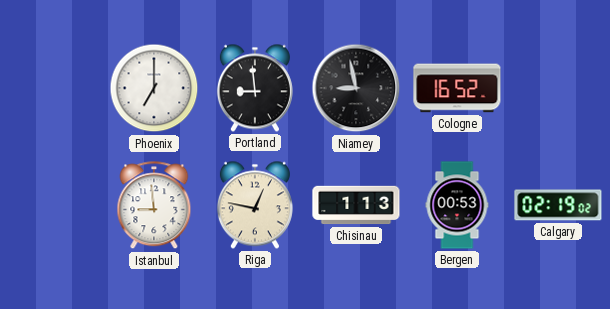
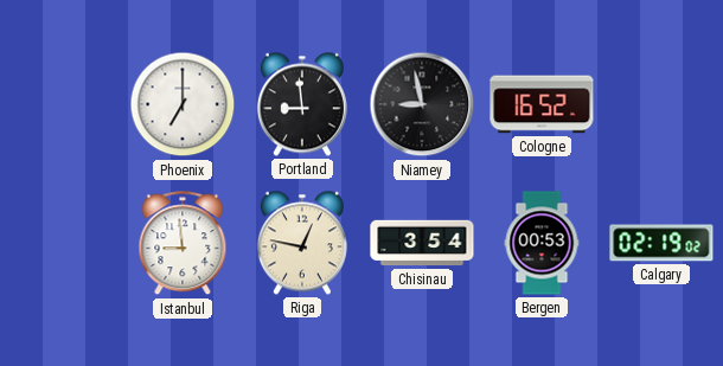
Chisinau: 1:13 -> 3:54 (422, 243)
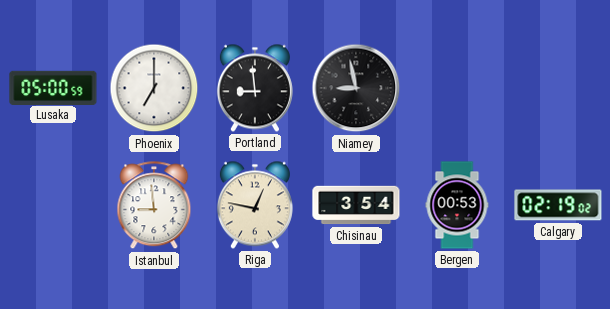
Lusaka: none -> 05:00 (53, 87)
Cologne: 16:52 -> none (542, 104)
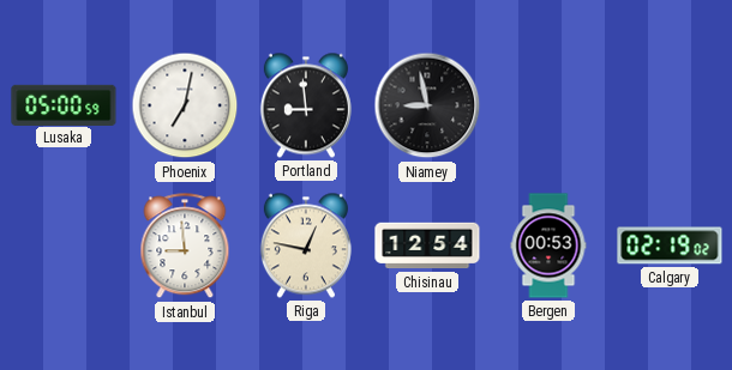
Phoenix: 7:00 -> 7:02 (185, 105)
Chisinau: 3:54 -> 12:54 (427, 245)
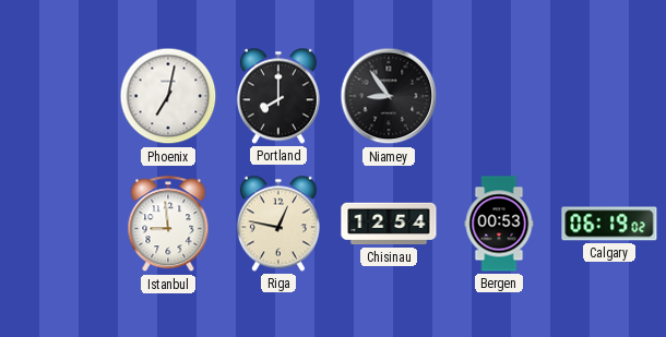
Lusaka: 05:00 -> none (64, 104)
Portland: 8:59 -> 8:00 (278, 96)
Niamey: 8:58 -> 8:54 (389, 96)
Calgary: 02:19 -> 06:19 (609, 224)
